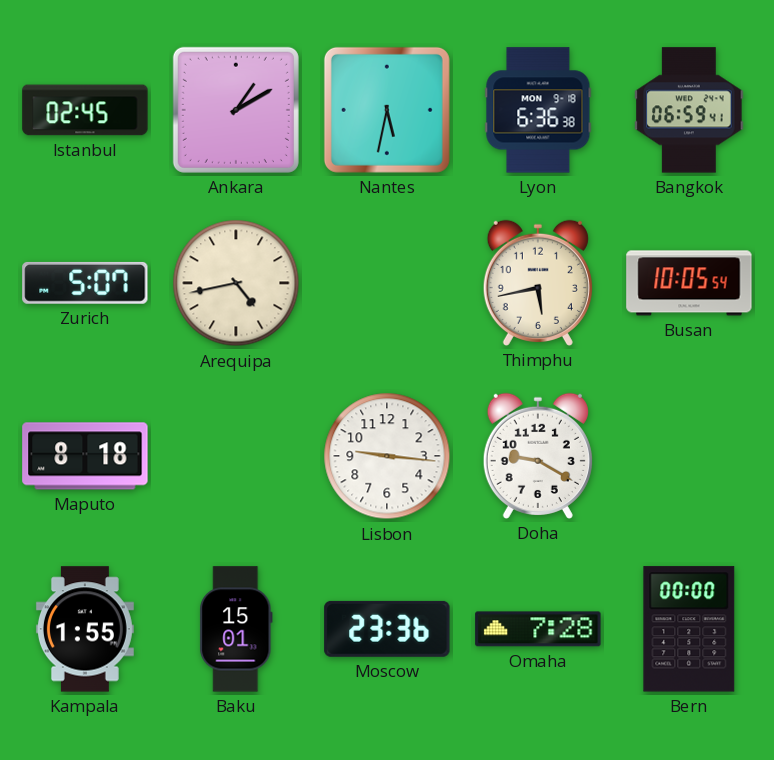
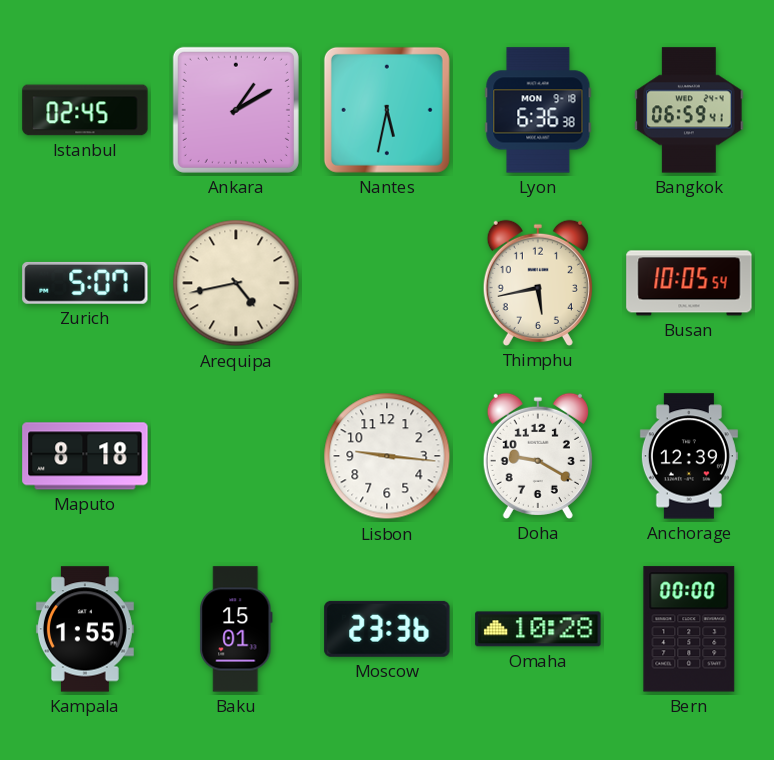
Anchorage: none -> 12:39 (689, 456)
Omaha: 7:28 -> 10:28 (538, 629)
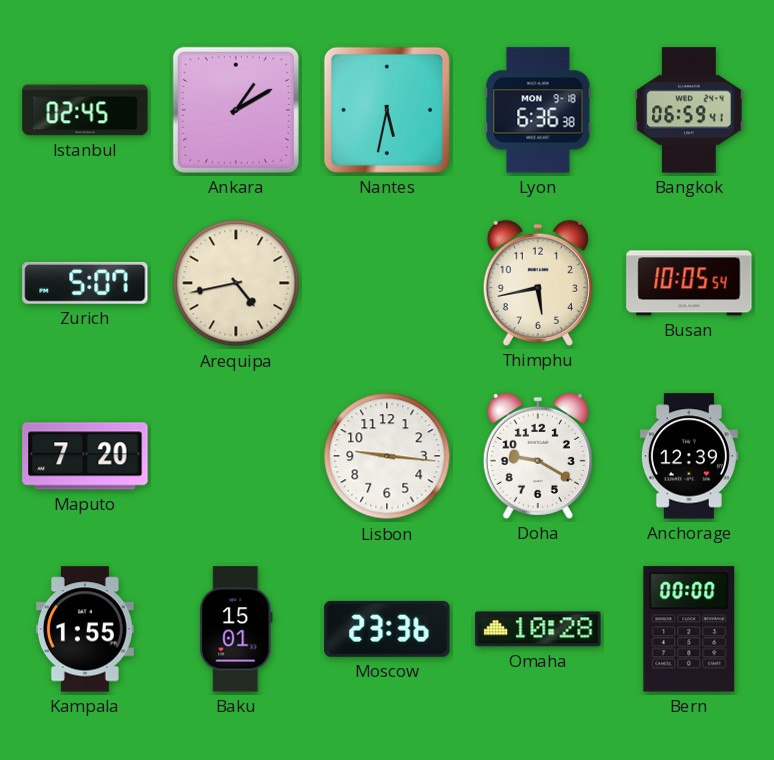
Maputo: 8:18 -> 7:20 (85, 456)
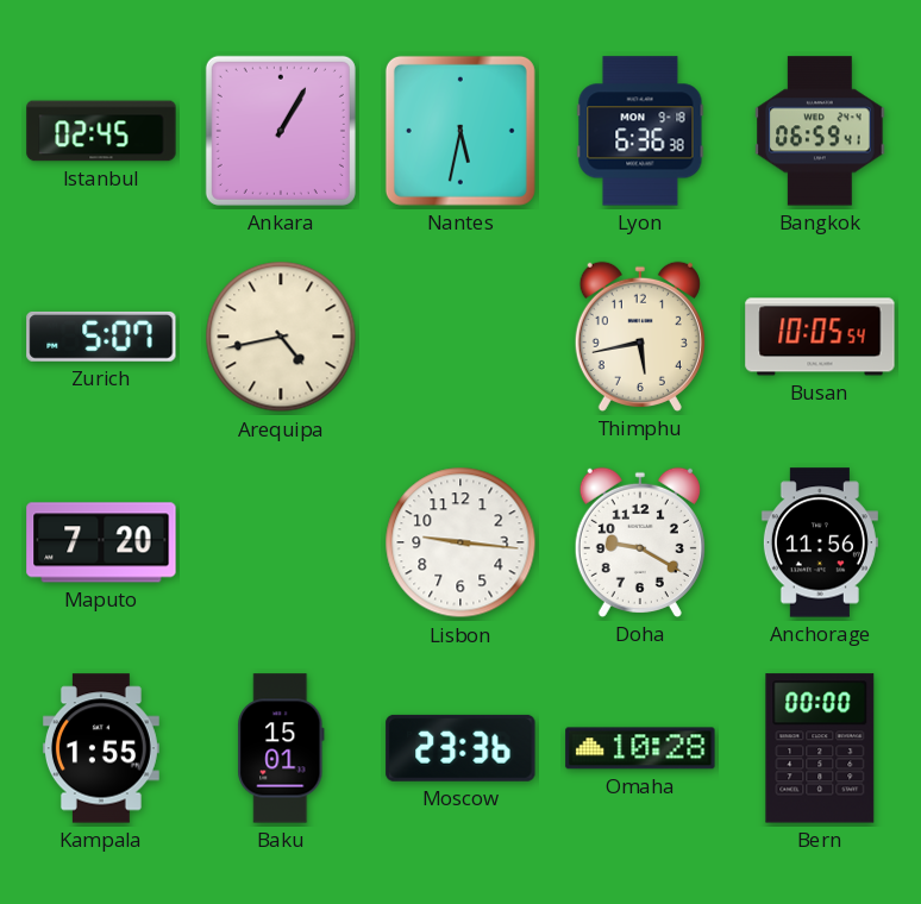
Ankara: 1:10 -> 1:05 (281, 131)
Anchorage: 12:39 -> 11:56 (820, 542)
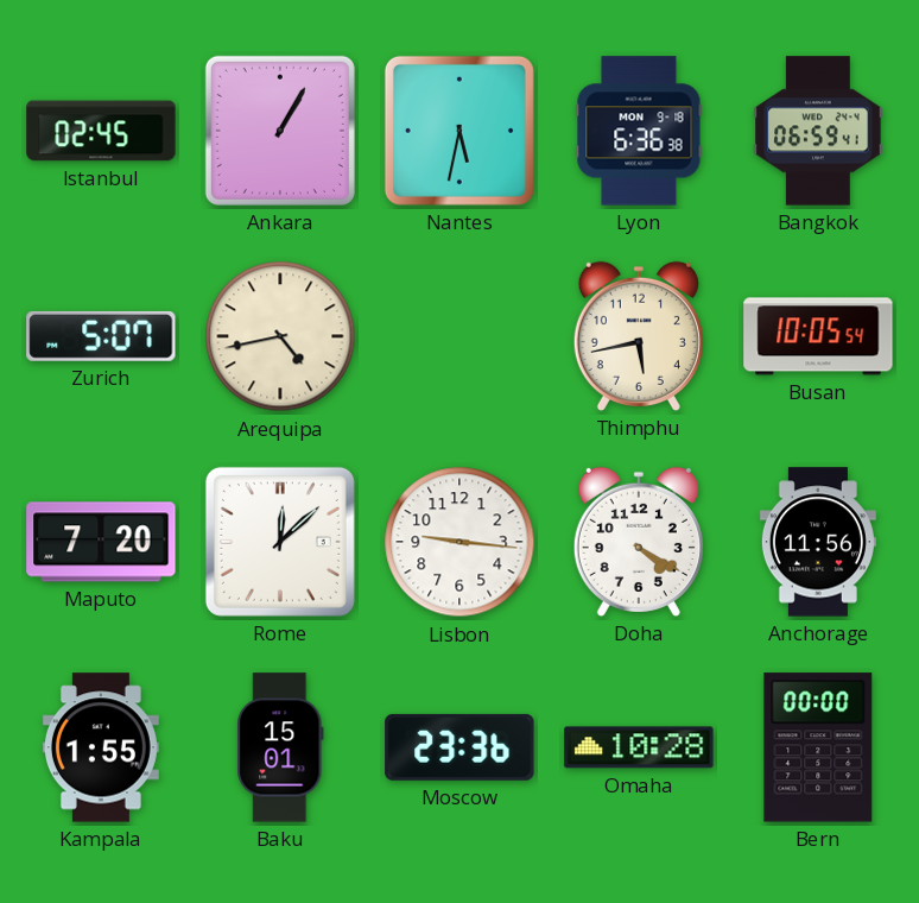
Rome: none -> 12:08 (280, 542)
Doha: 9:20 -> 4:20 (639, 542)
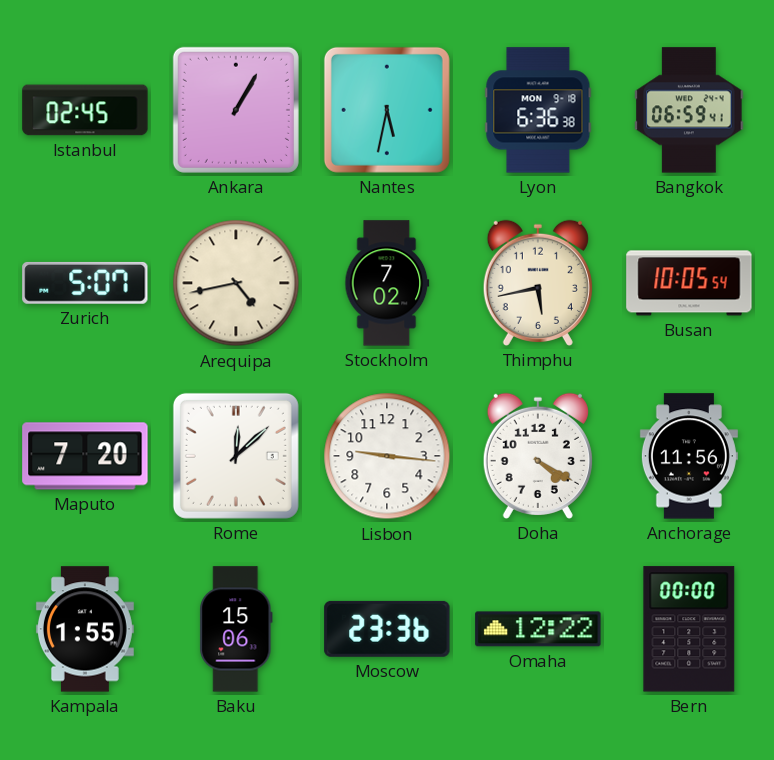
Stockholm: none -> 7:02 (387, 283)
Baku: 15:01 -> 15:06 (236, 629)
Omaha: 10:28 -> 12:22 (538, 629)
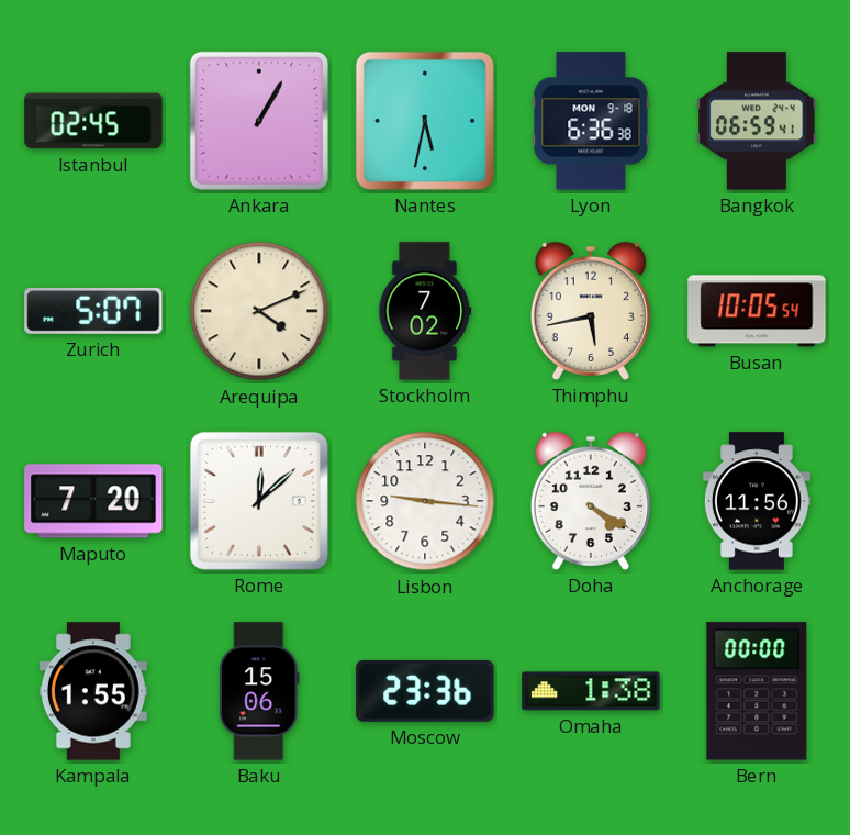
Arequipa: 4:43 -> 4:11 (259, 311)
Omaha: 12:22 -> 1:38 (591, 691)
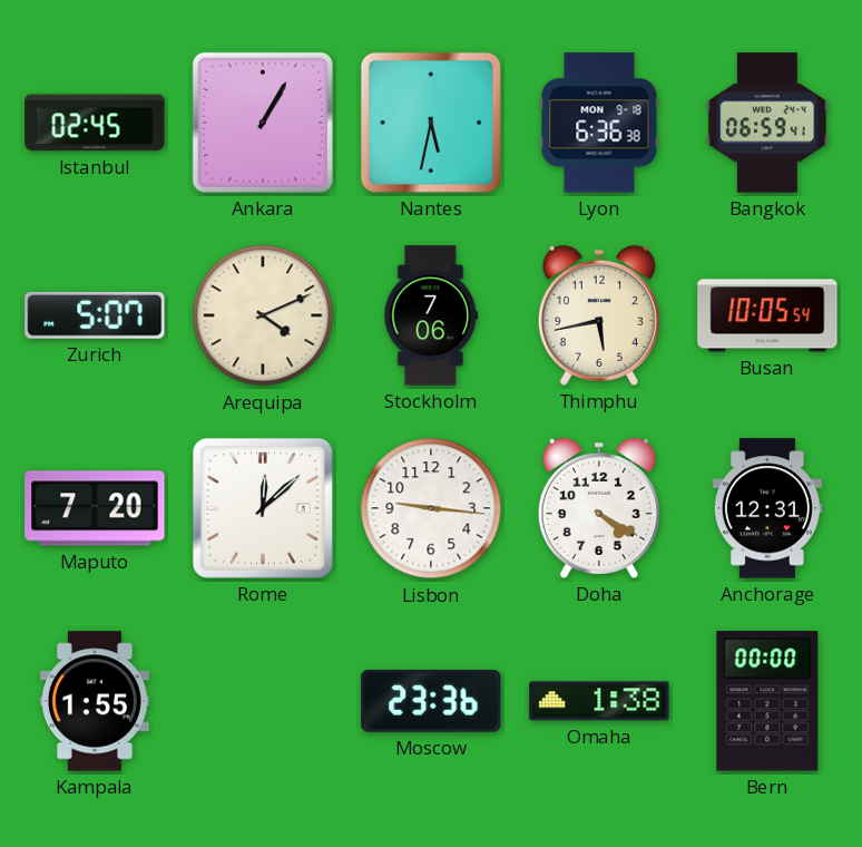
Stockholm: 7:02 -> 7:06 (431, 315)
Anchorage: 11:56 -> 12:31 (767, 508)
Baku: 15:06 -> none (259, 691)
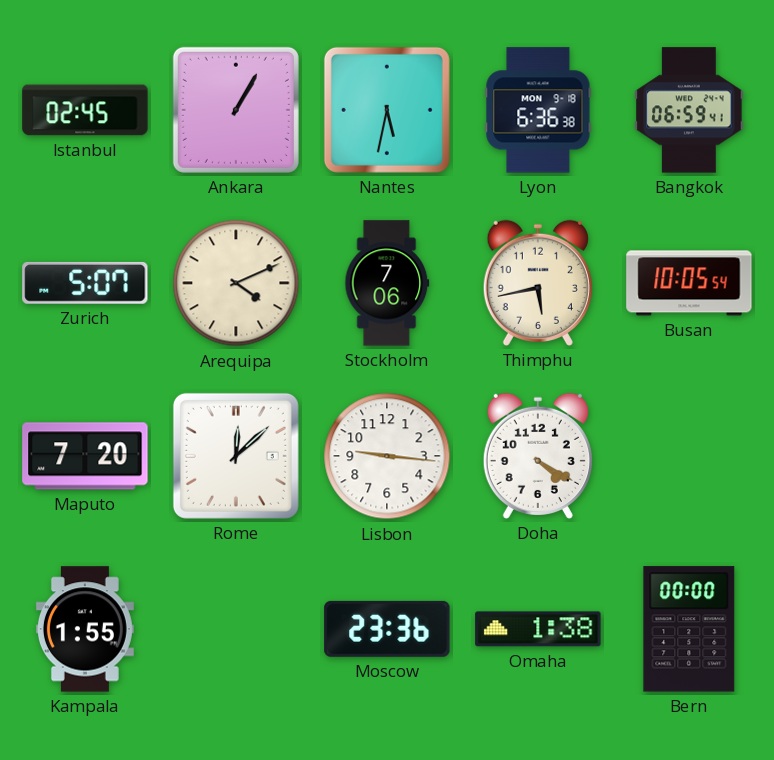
Anchorage: 12:31 -> none (767, 508)
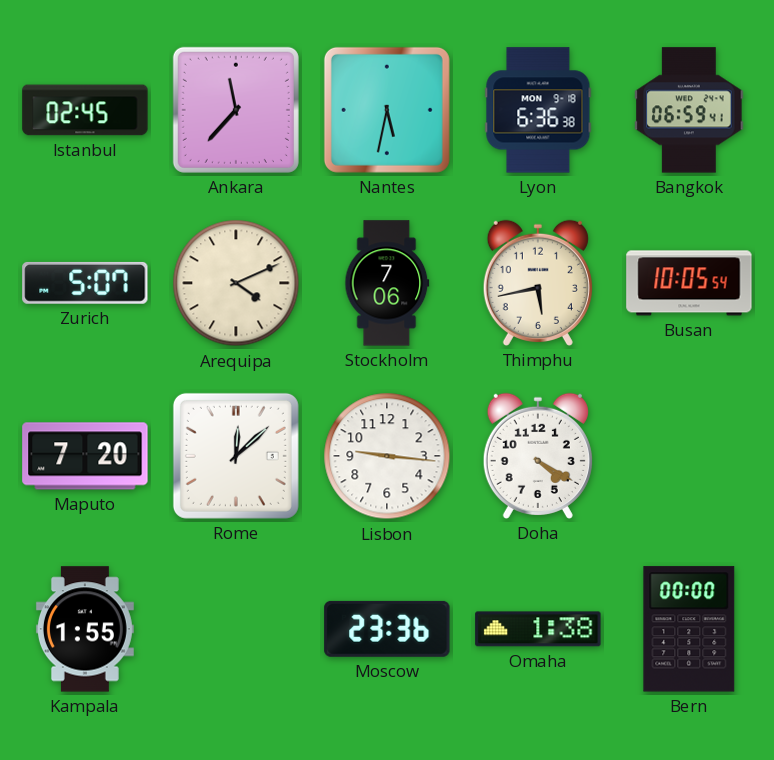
Ankara: 1:05 -> 11:37 (236, 110)
